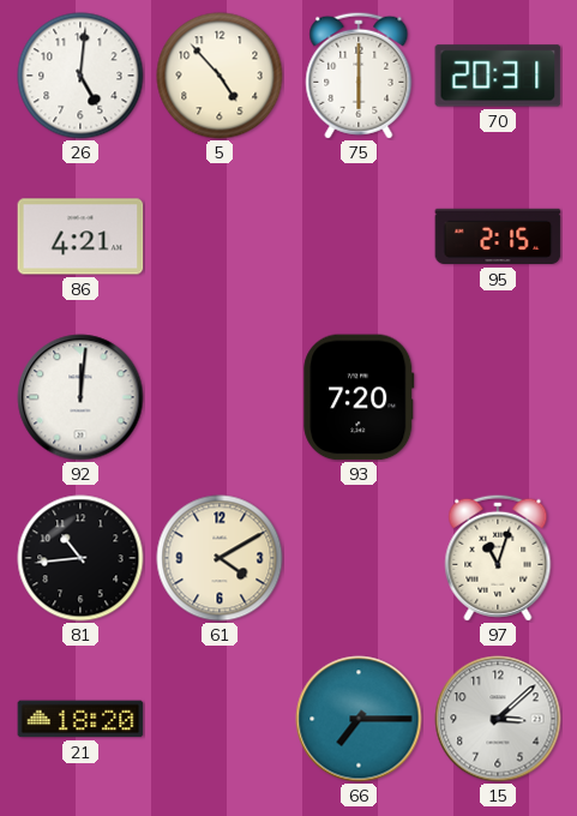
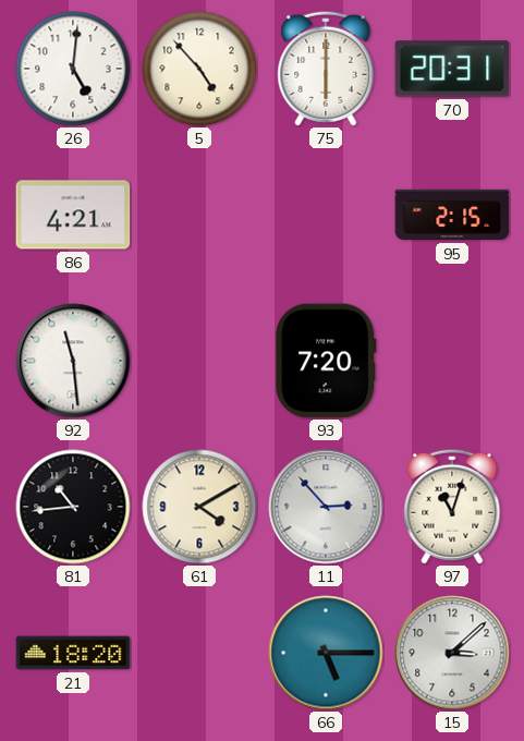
92: 12:01 -> 11:29 (73, 361)
11: none -> 2:53 (326, 507)
66: 7:15 -> 5:15 (326, 653)
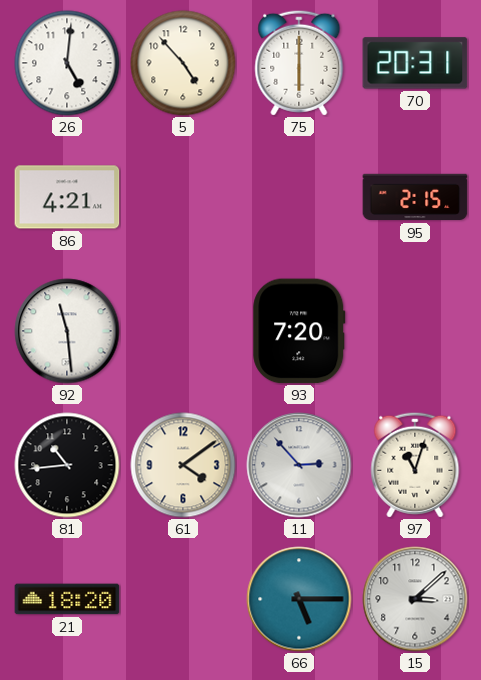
61: 4:10 -> 4:09 (183, 465)
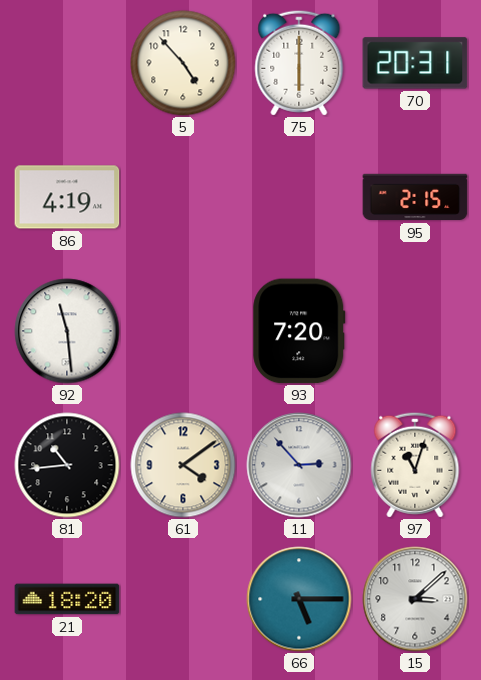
26: 5:01 -> none (67, 63)
86: 4:21 -> 4:19 (67, 197)
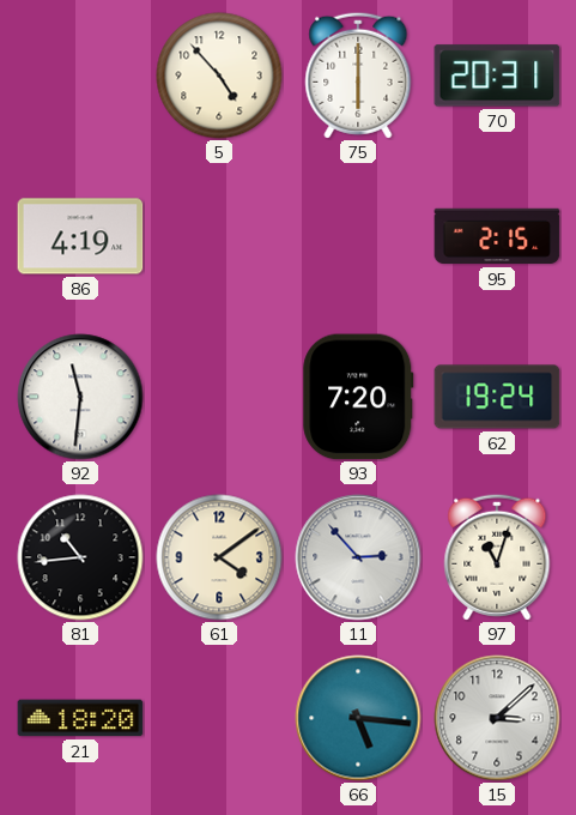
92: 11:29 -> 11:31 (80, 397)
62: none -> 19:24 (497, 397)
66: 5:15 -> 5:16 (358, 718)
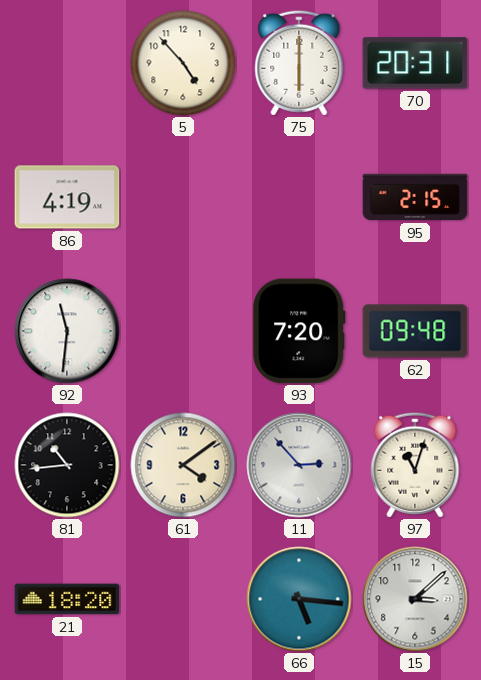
62: 19:24 -> 09:48 (415, 331)
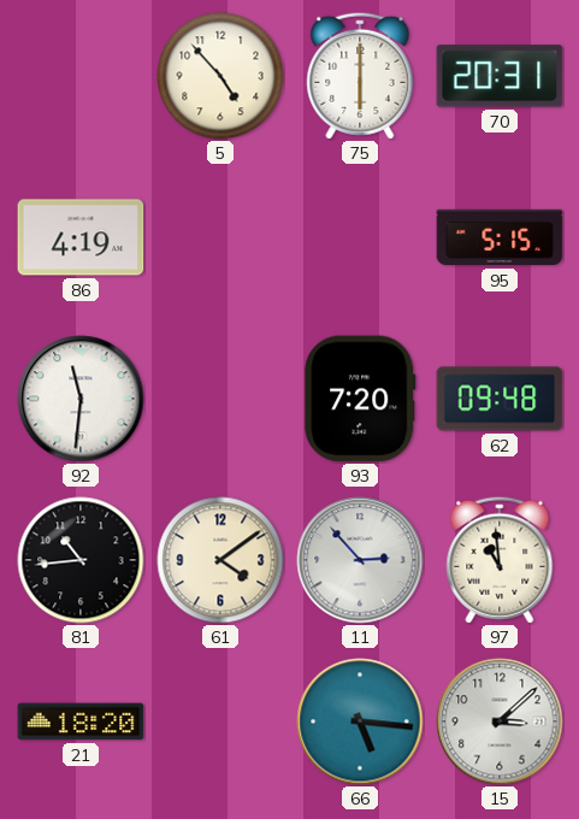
95: 2:15 -> 5:15 (500, 237)
97: 11:03 -> 10:59 (500, 560)
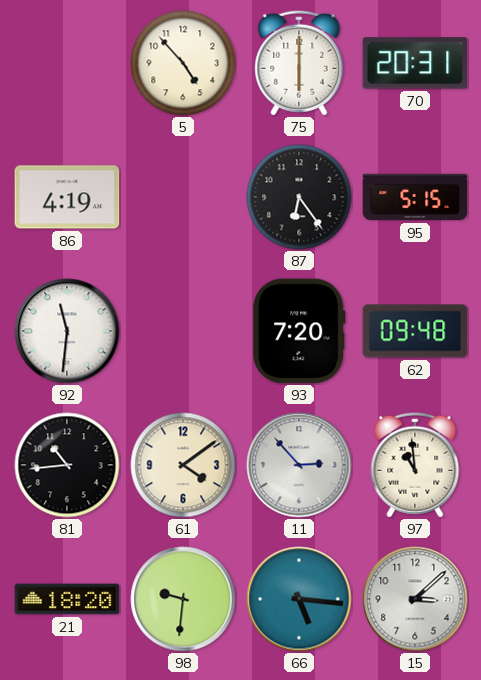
87: none -> 6:24 (299, 197)
98: none -> 9:31 (183, 599)
